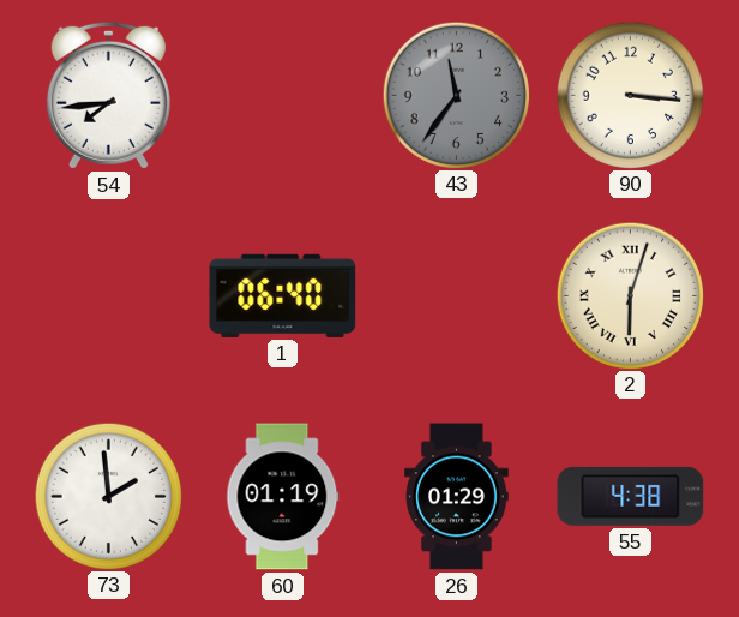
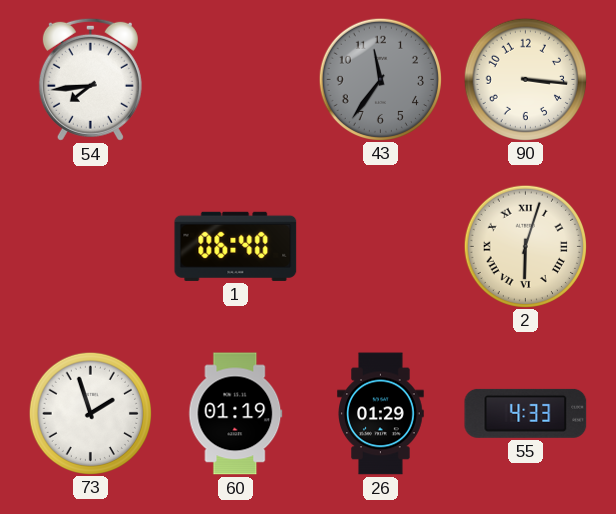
73: 1:59 -> 1:57 (90, 413)
55: 4:38 -> 4:33 (526, 413)
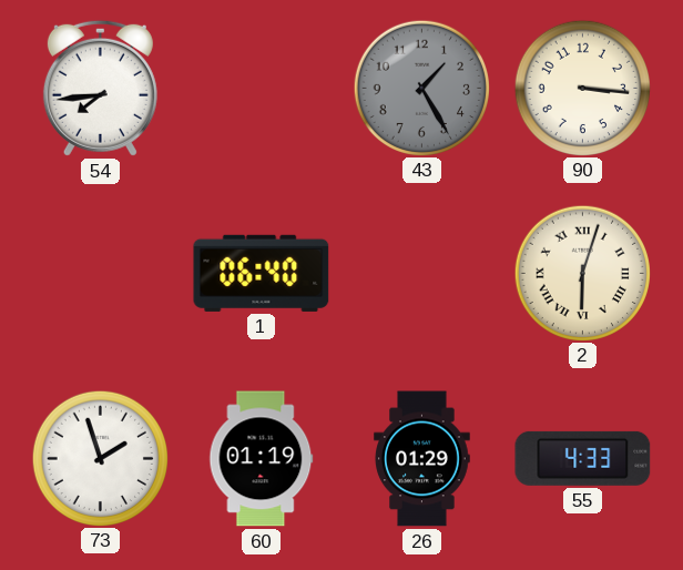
43: 11:36 -> 1:25 (421, 88)
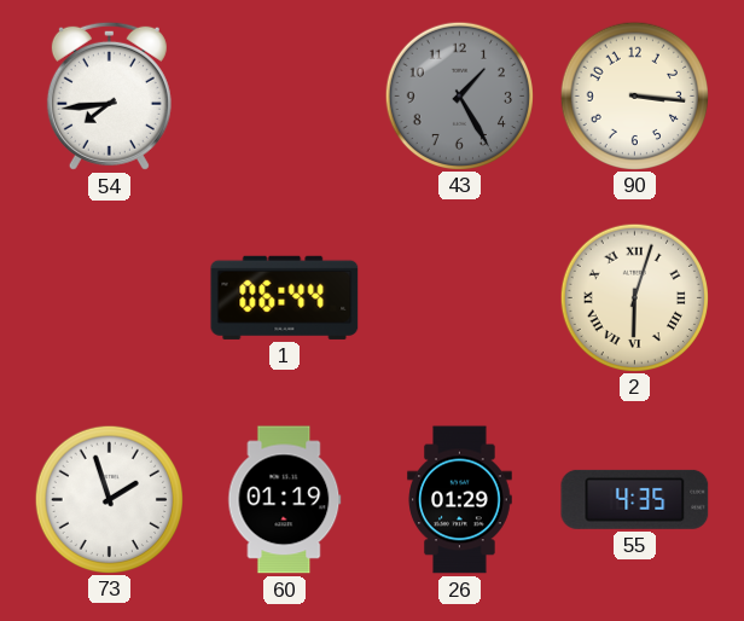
1: 06:40 -> 06:44 (285, 297)
55: 4:33 -> 4:35 (635, 499)
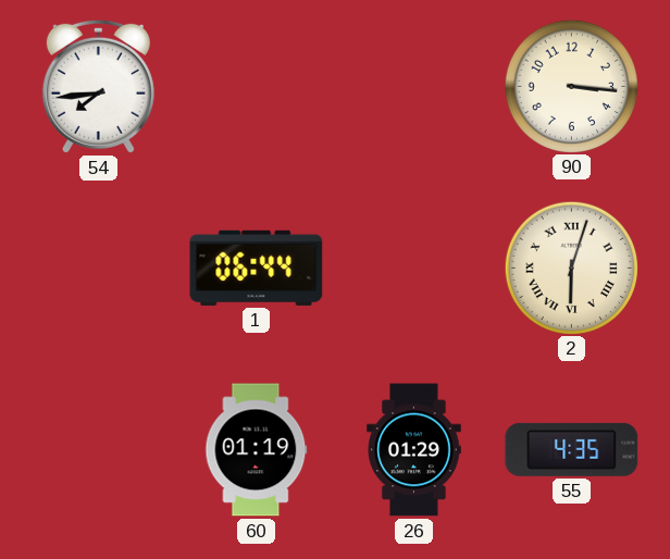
43: 1:25 -> none (459, 95)
73: 1:57 -> none (109, 499)
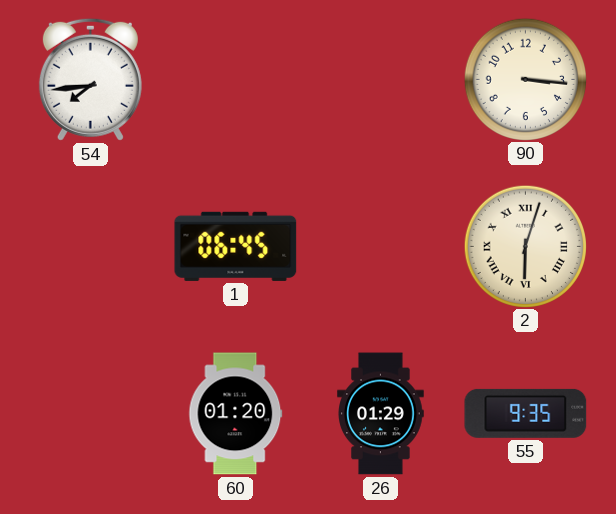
1: 06:44 -> 06:45 (236, 246)
60: 01:19 -> 01:20 (236, 414)
55: 4:35 -> 9:35 (526, 413)
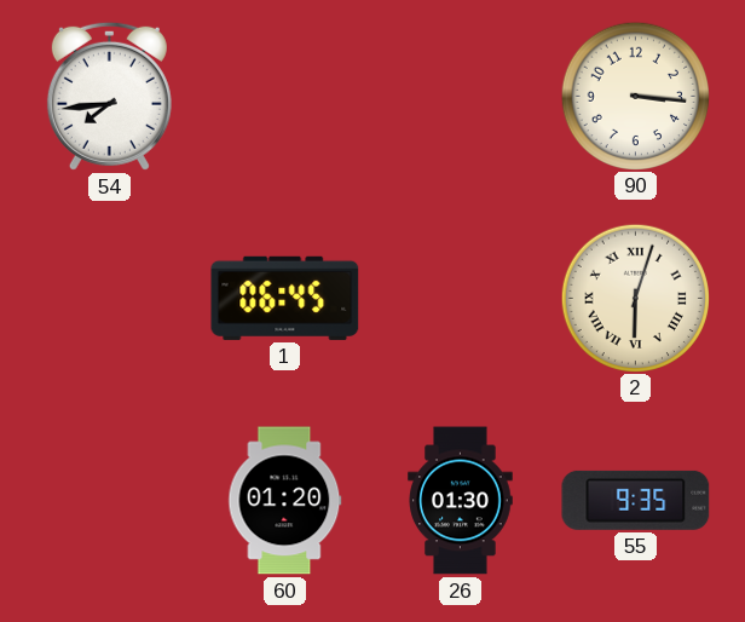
26: 01:29 -> 01:30 (461, 501)
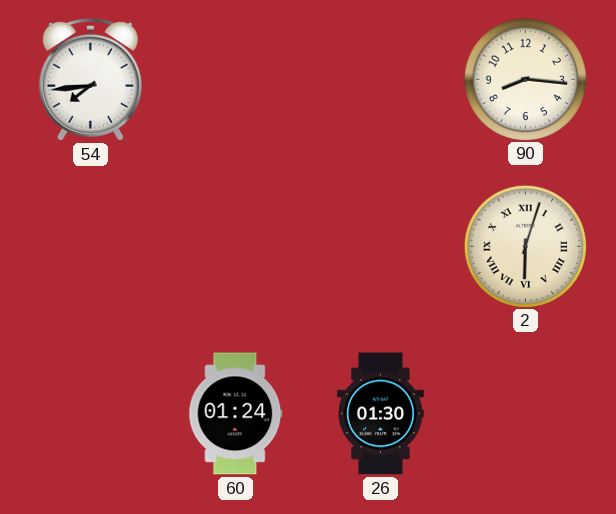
90: 3:16 -> 8:16 (525, 79)
1: 06:45 -> none (285, 298)
60: 01:20 -> 01:24 (236, 414)
55: 9:35 -> none (636, 500)
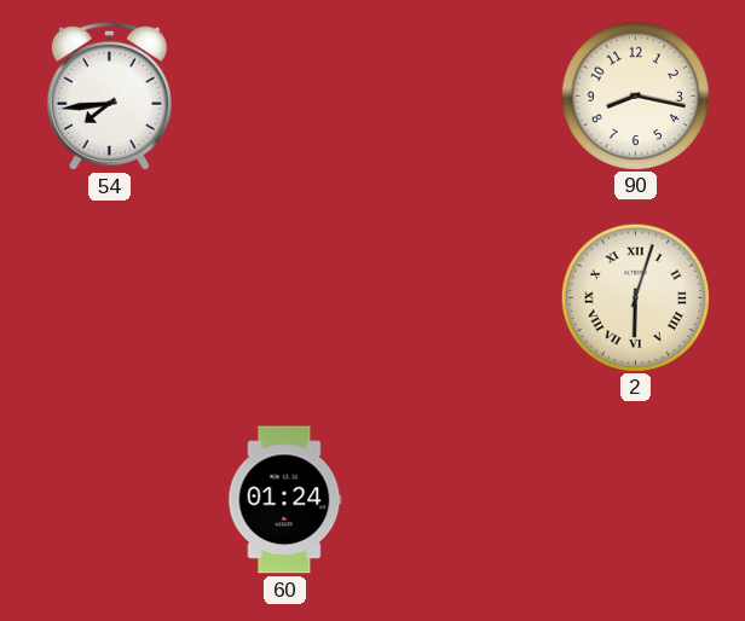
90: 8:16 -> 8:17 (635, 95)
26: 01:30 -> none (381, 414)
